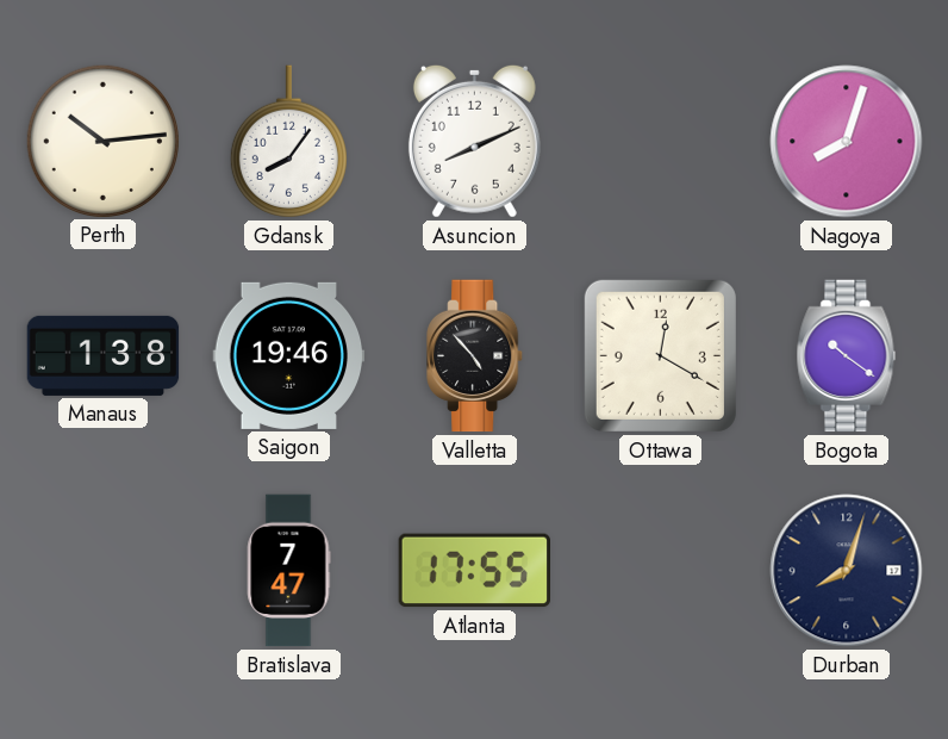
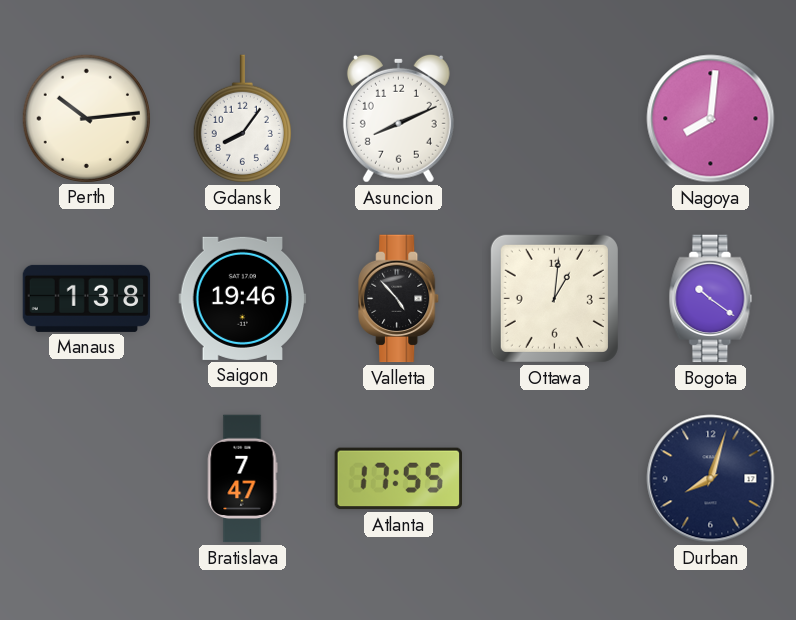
Nagoya: 8:03 -> 8:01 (711, 119)
Ottawa: 12:20 -> 1:01 (554, 298)
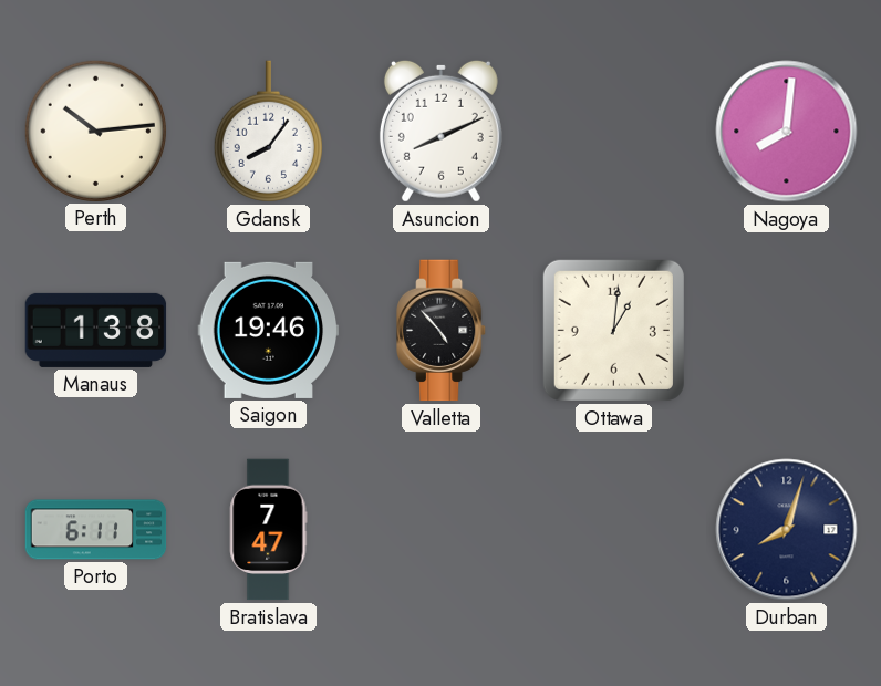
Bogota: 10:21 -> none (711, 299)
Porto: none -> 6:11 (96, 530)
Atlanta: 17:55 -> none (398, 479)
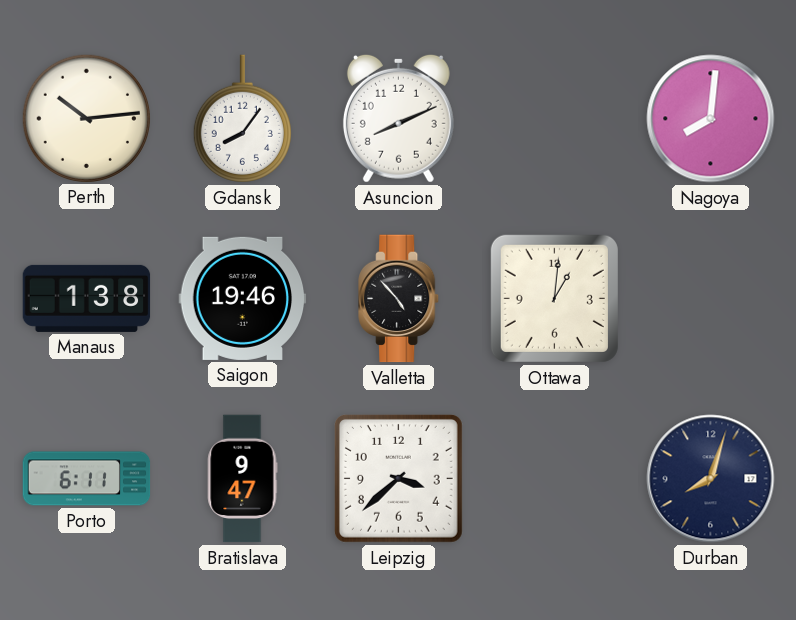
Bratislava: 7:47 -> 9:47 (242, 479)
Leipzig: none -> 3:38 (398, 478)
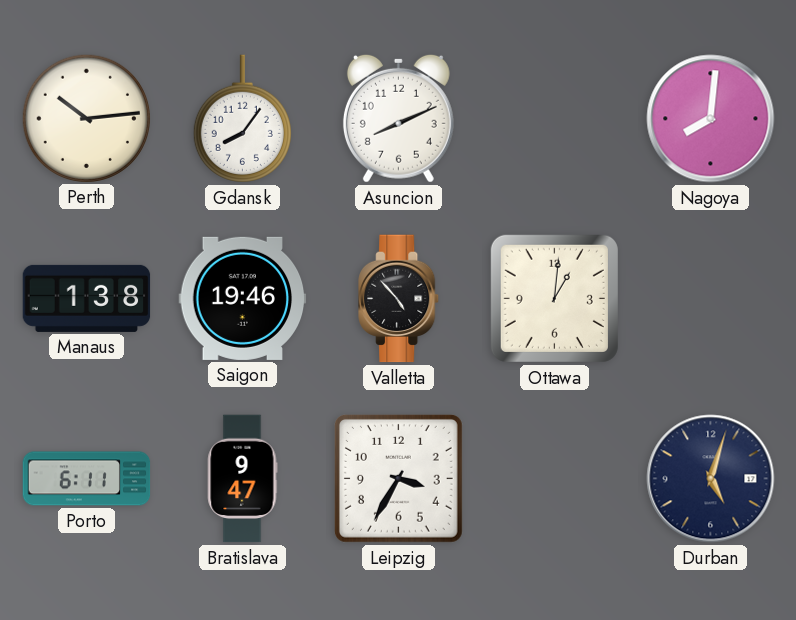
Leipzig: 3:38 -> 3:35 (398, 478)
Durban: 8:03 -> 5:03 (711, 479)
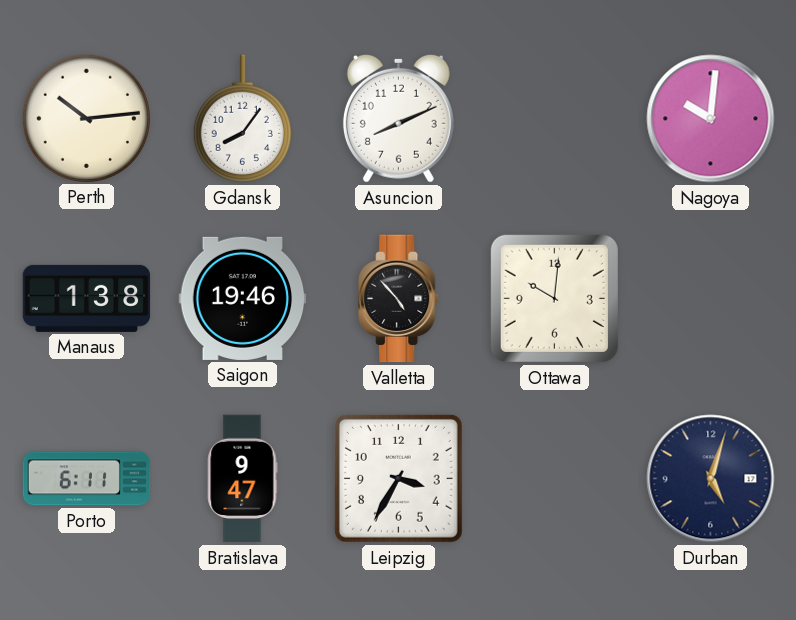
Nagoya: 8:01 -> 10:01 (711, 119)
Ottawa: 1:01 -> 10:01 (554, 298)
